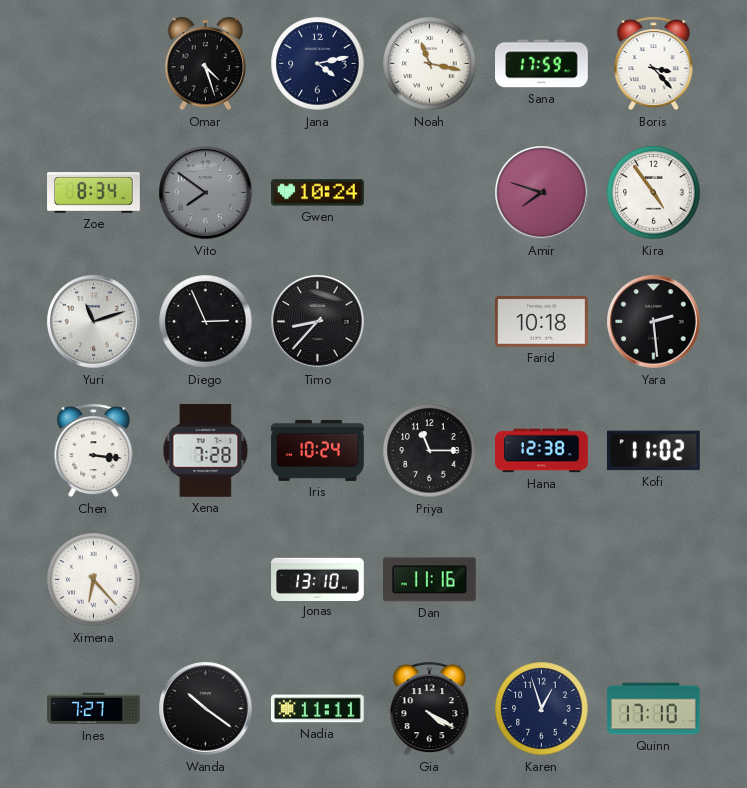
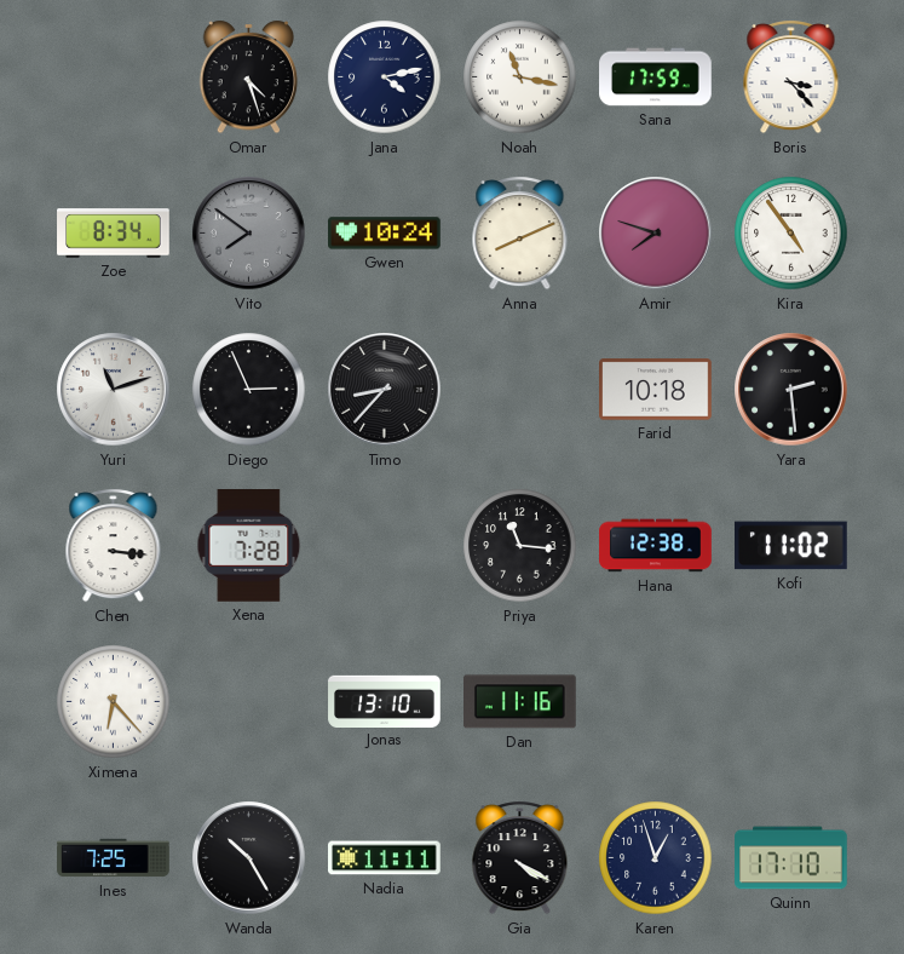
Anna: none -> 8:11 (520, 234)
Iris: 10:24 -> none (318, 450)
Priya: 11:15 -> 11:16 (520, 546)
Ines: 7:27 -> 7:25 (114, 858)
Wanda: 10:21 -> 10:25 (249, 858)
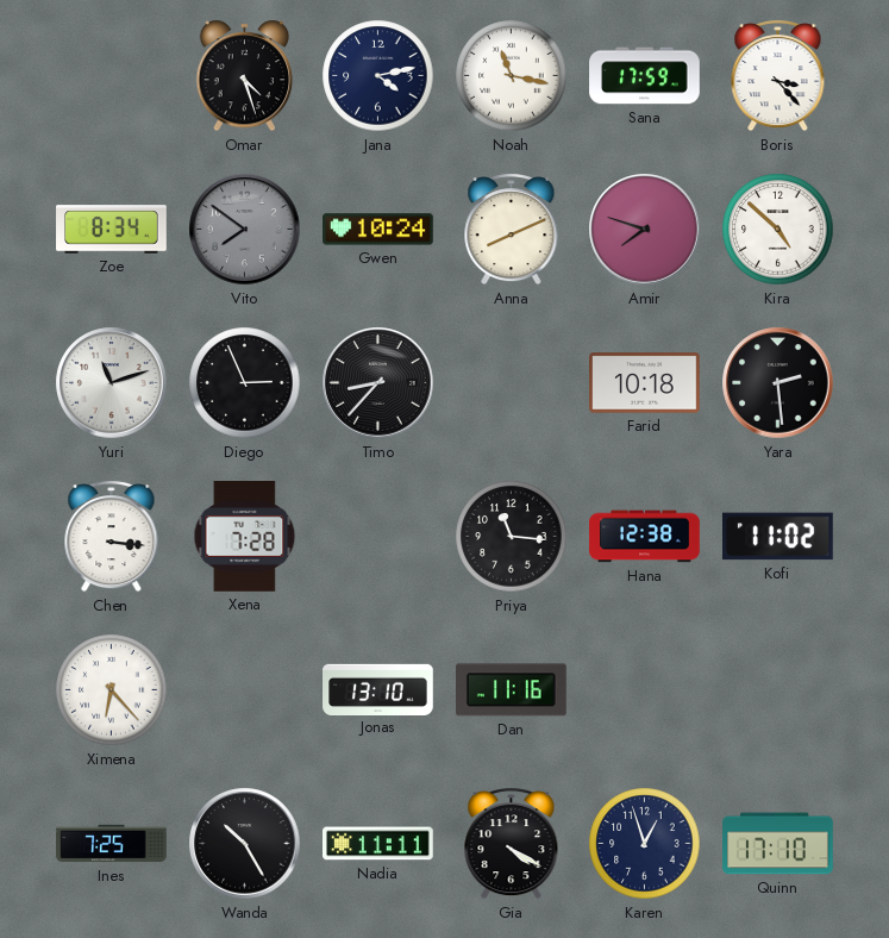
Kira: 4:54 -> 4:52 (778, 230)
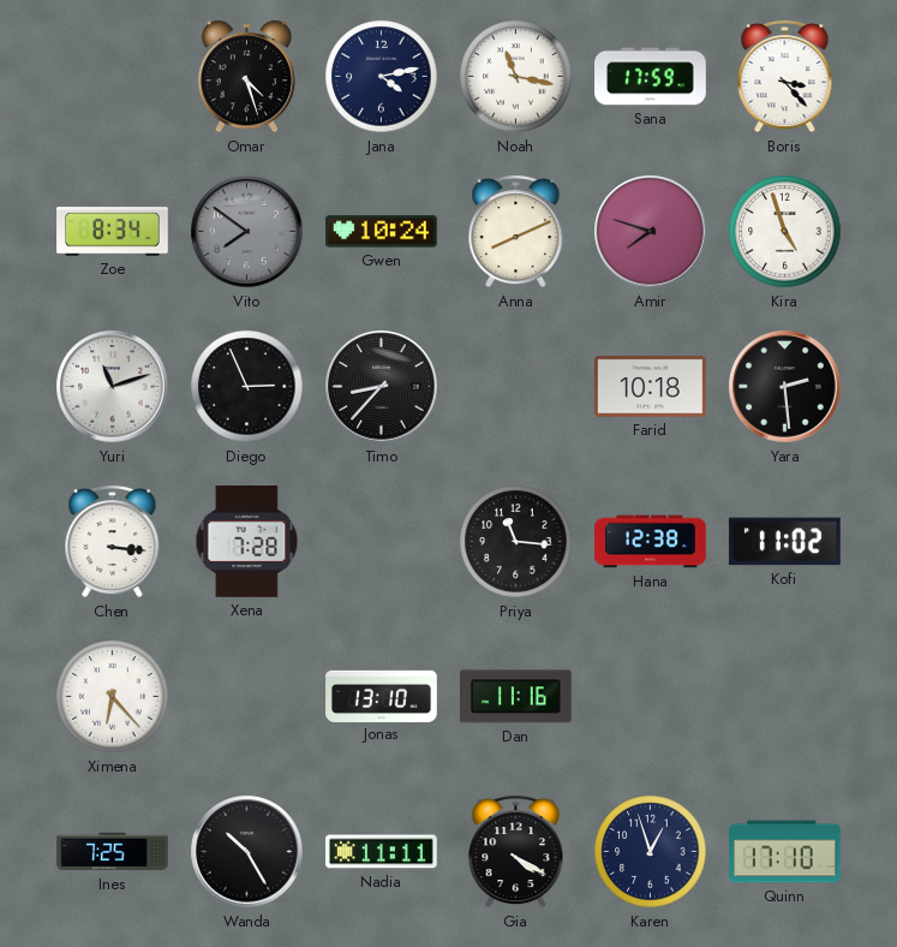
Kira: 4:52 -> 4:57 (785, 232)
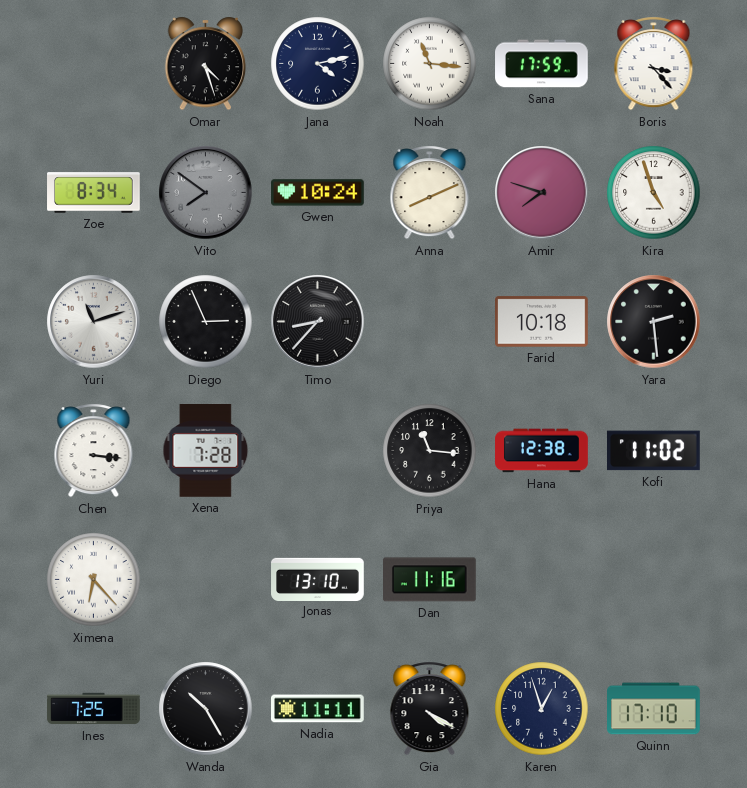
Noah: 11:17 -> 11:16 (430, 64)
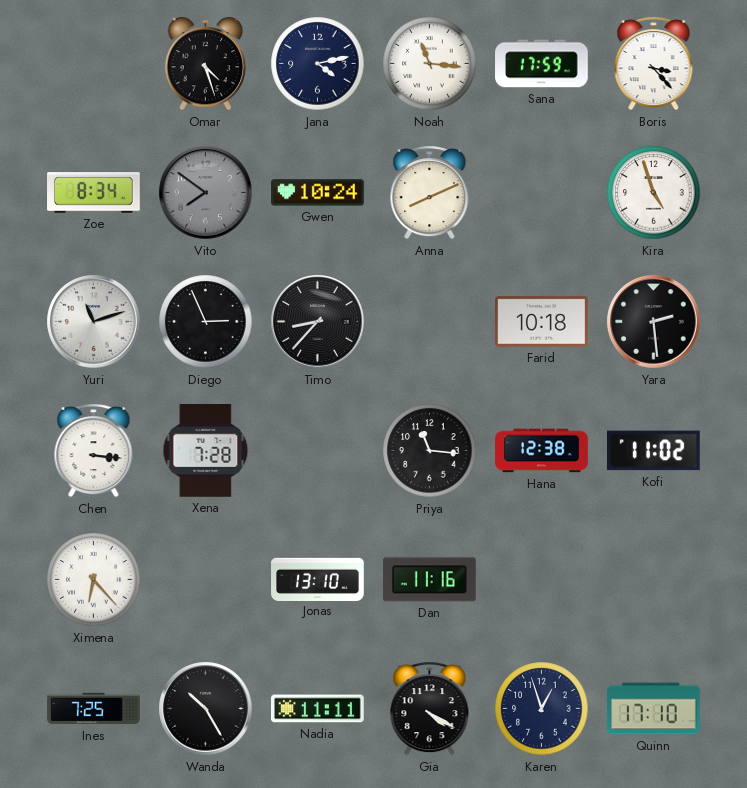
Amir: 7:48 -> none (542, 193)
